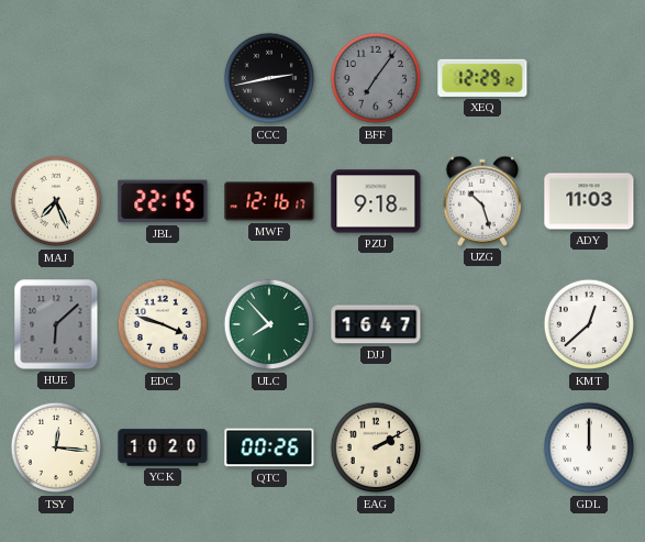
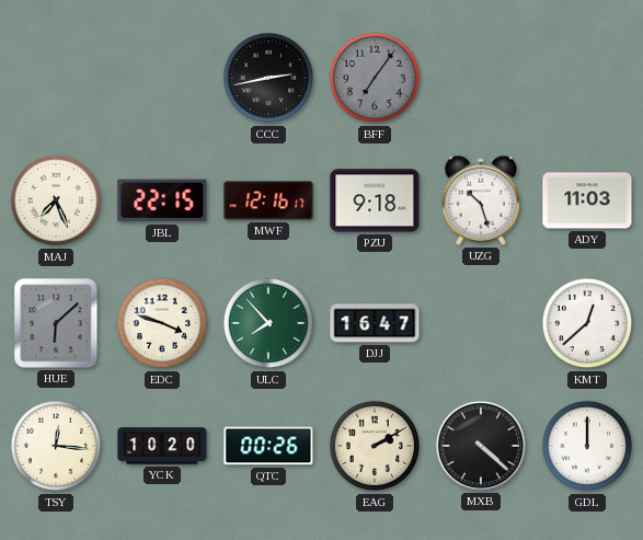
XEQ: 12:29 -> none (482, 78)
MXB: none -> 4:22 (481, 446)
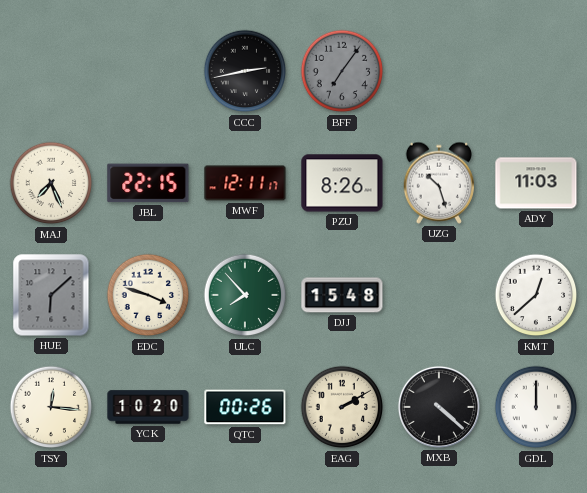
MWF: 12:16 -> 12:11 (245, 183)
PZU: 9:18 -> 8:26 (342, 183)
DJJ: 16:47 -> 15:48 (342, 295)
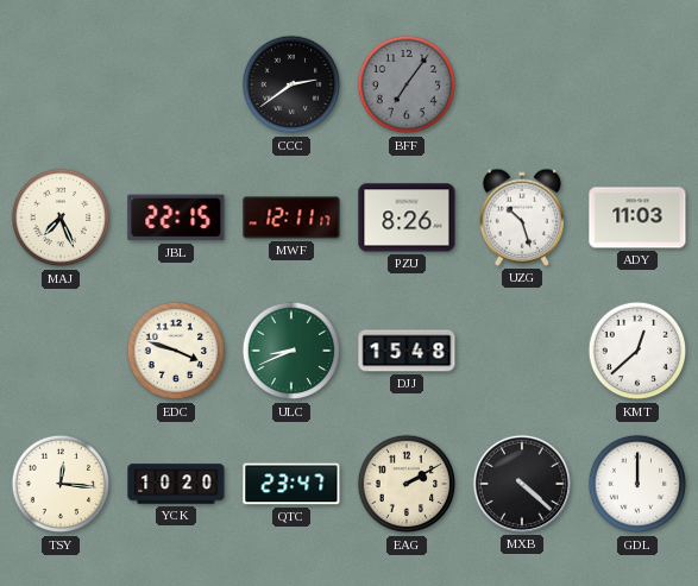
CCC: 2:43 -> 2:39 (291, 84)
HUE: 6:08 -> none (51, 295)
ULC: 7:53 -> 8:41 (291, 351)
QTC: 00:26 -> 23:47 (291, 484)
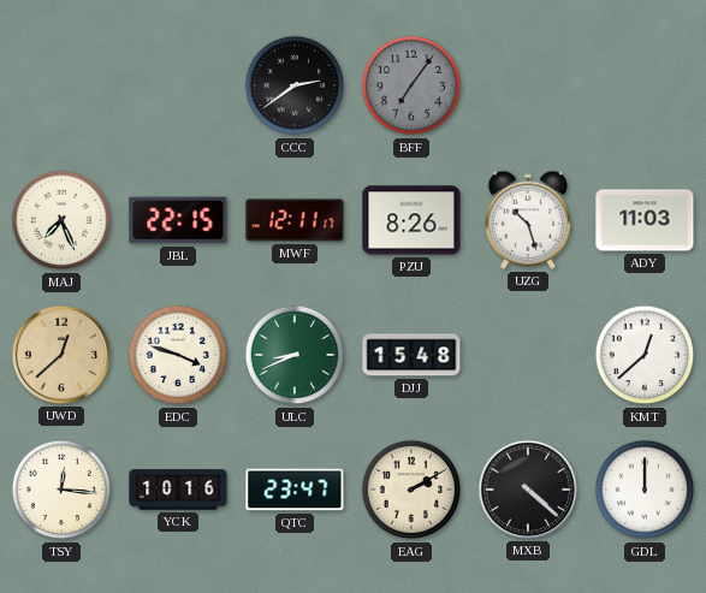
UWD: none -> 12:38 (61, 355)
YCK: 10:20 -> 10:16 (178, 490)
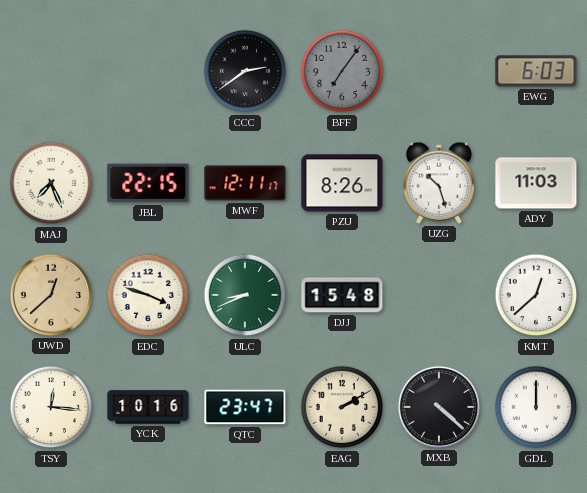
EWG: none -> 6:03 (536, 71)
